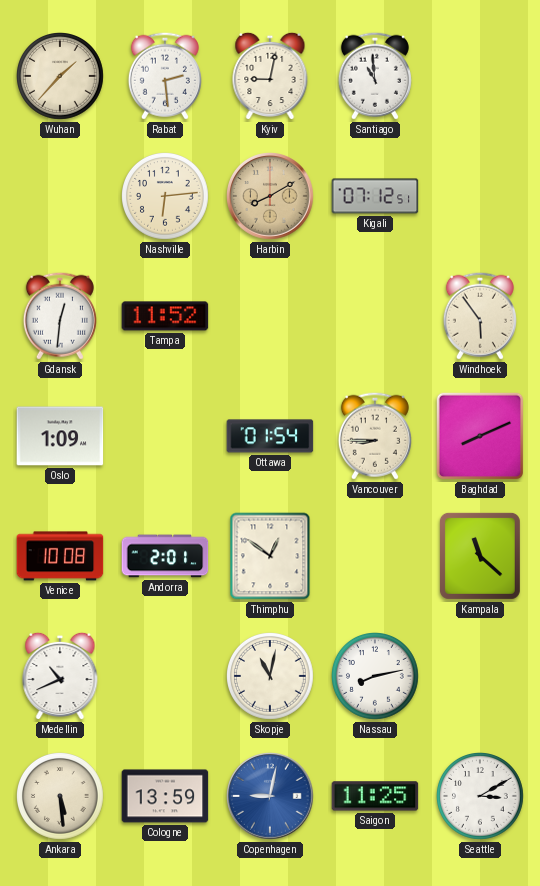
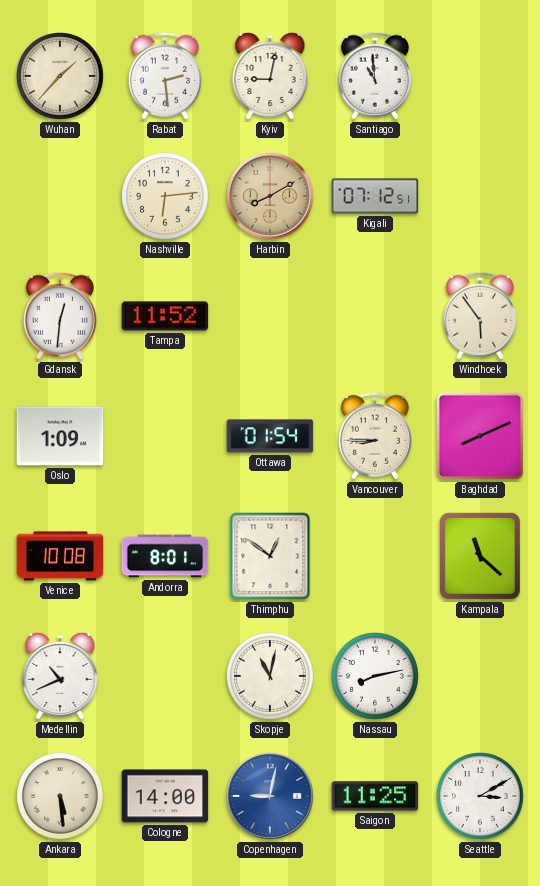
Andorra: 2:01 -> 8:01 (165, 556)
Cologne: 13:59 -> 14:00 (165, 796)
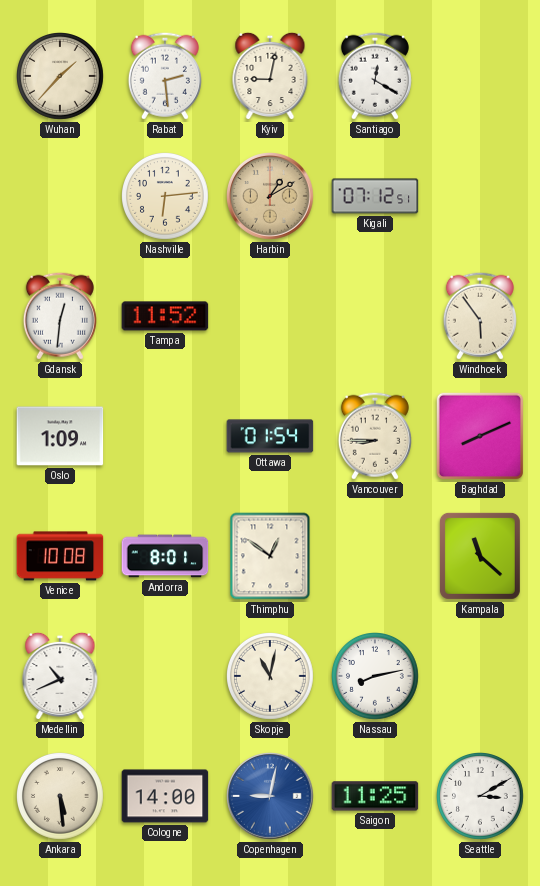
Santiago: 10:59 -> 12:20 (375, 76)
Harbin: 8:10 -> 1:10 (270, 196)
